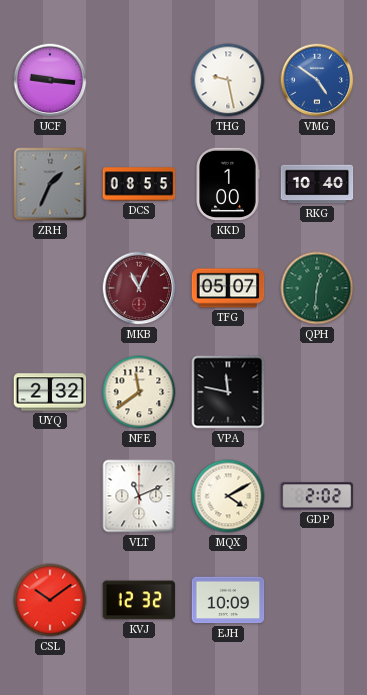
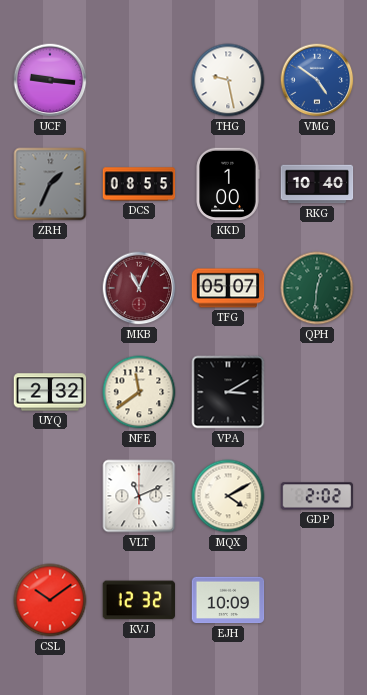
VPA: 11:47 -> 3:10 (228, 392)
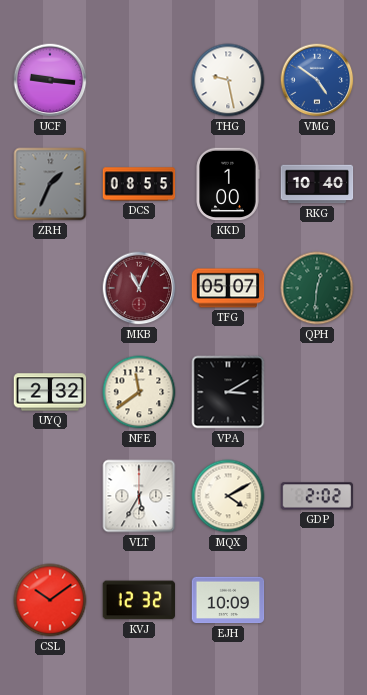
VLT: 11:11 -> 5:35 (139, 496)
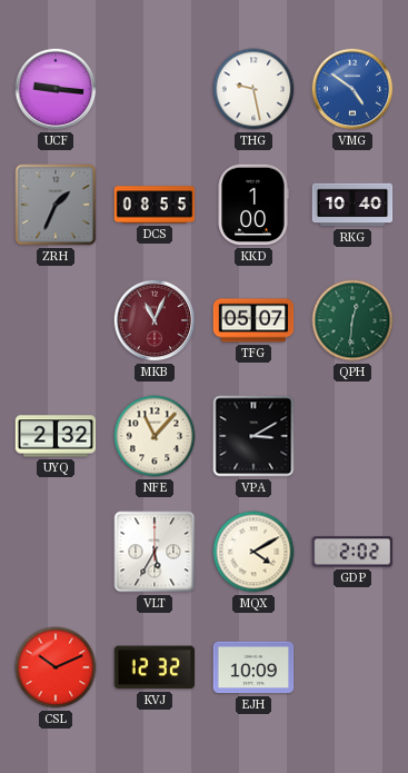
NFE: 11:39 -> 11:07 (155, 436)
CSL: 10:09 -> 10:11 (56, 667)
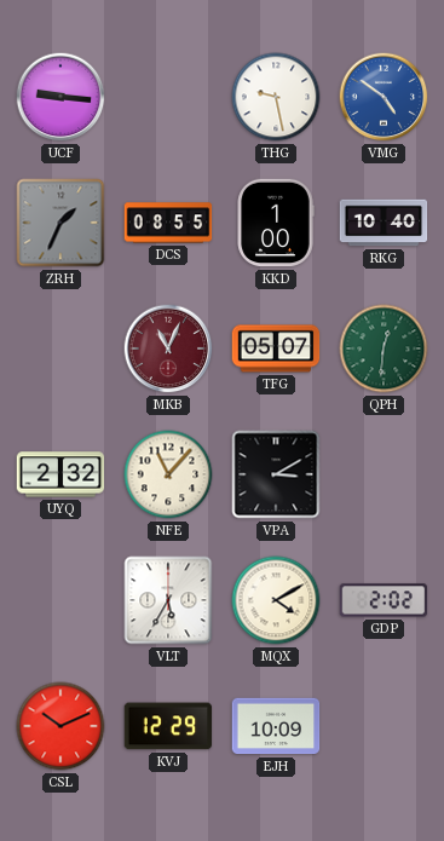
KVJ: 12:32 -> 12:29 (168, 726)
